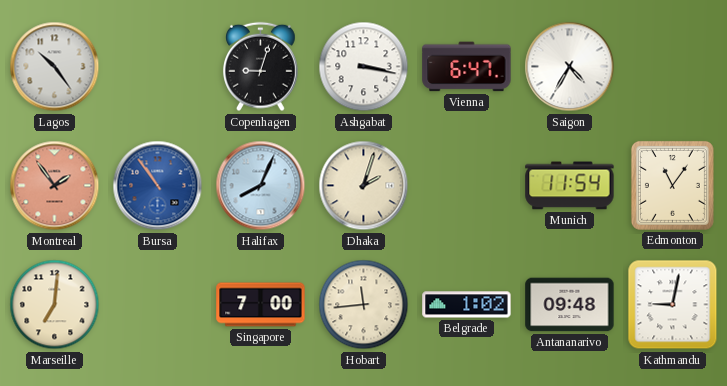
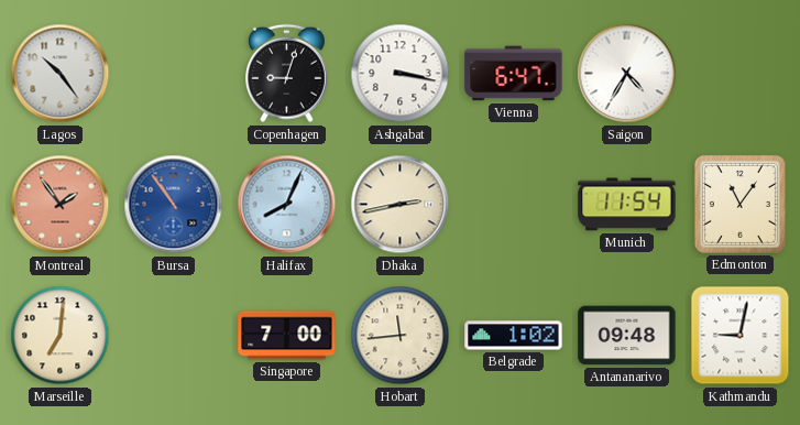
Dhaka: 2:03 -> 2:43 (401, 205)
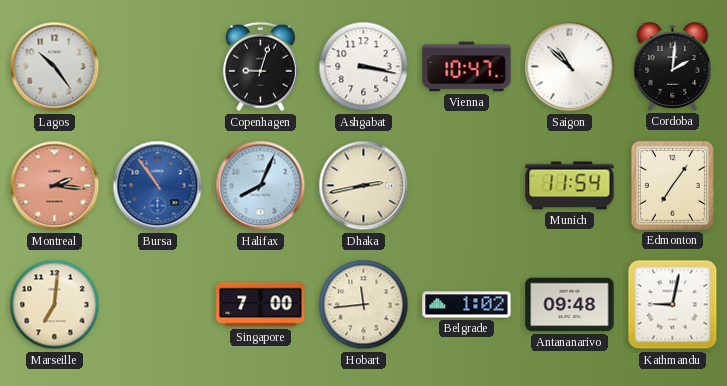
Vienna: 6:47 -> 10:47 (467, 67)
Saigon: 4:35 -> 10:52 (570, 67)
Cordoba: none -> 2:01 (673, 66)
Montreal: 1:54 -> 2:16 (55, 186)
Edmonton: 11:06 -> 7:06 (672, 185)
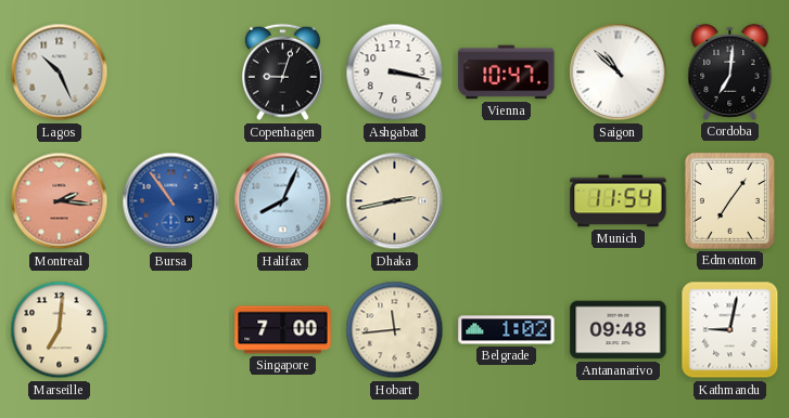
Lagos: 10:24 -> 10:26 (60, 73)
Cordoba: 2:01 -> 7:01 (730, 71)
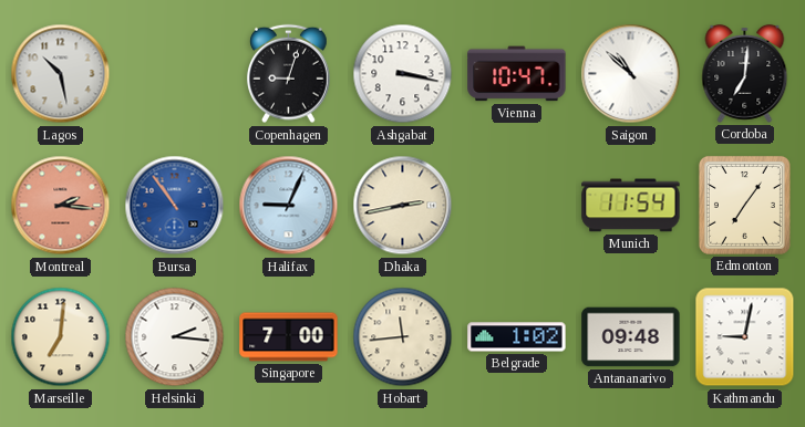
Lagos: 10:26 -> 10:28 (61, 74)
Halifax: 8:04 -> 9:04 (289, 206)
Helsinki: none -> 2:16 (175, 337)
